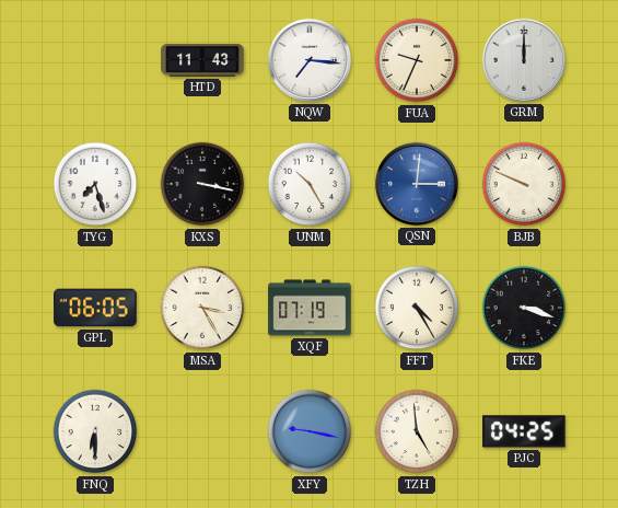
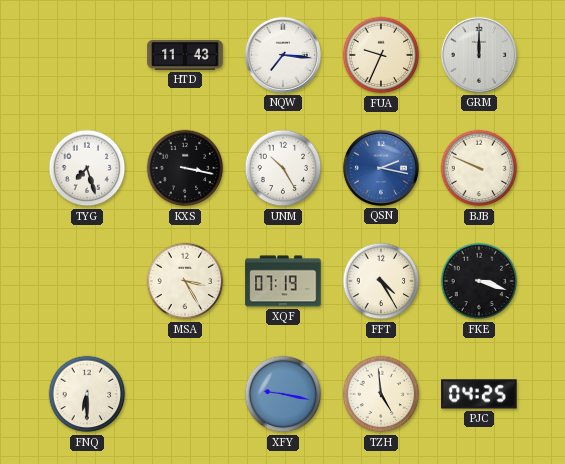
QSN: 3:01 -> 2:17 (381, 168)
GPL: 06:05 -> none (95, 308)
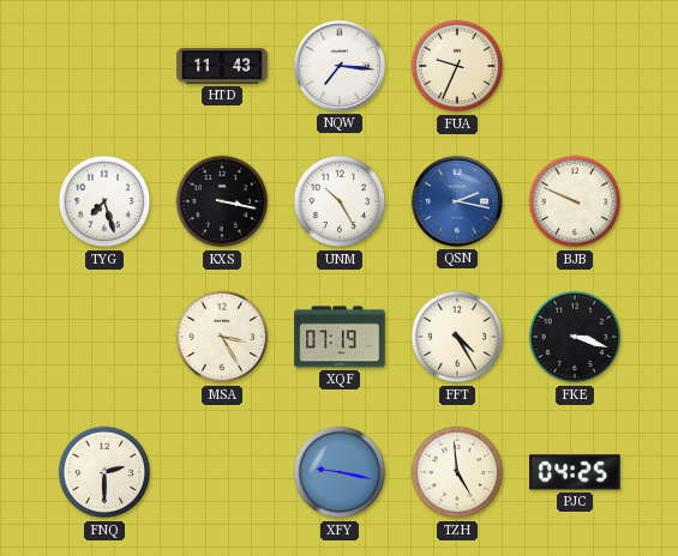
GRM: 12:00 -> none (479, 55)
FNQ: 6:30 -> 2:30 (104, 472)
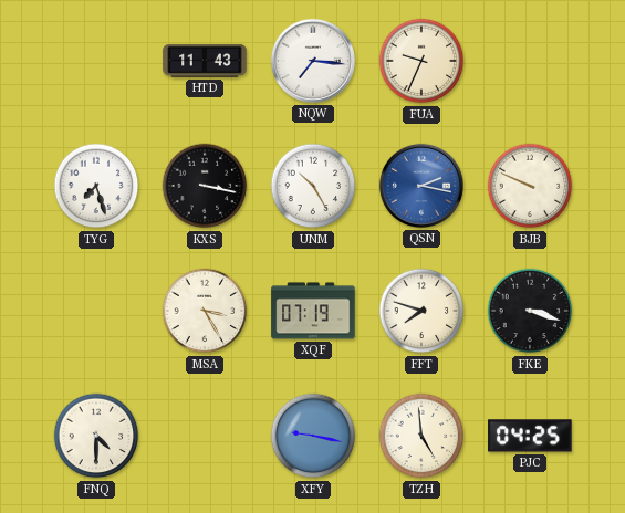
FFT: 4:25 -> 7:48 (421, 311)
FNQ: 2:30 -> 4:30 (96, 436)
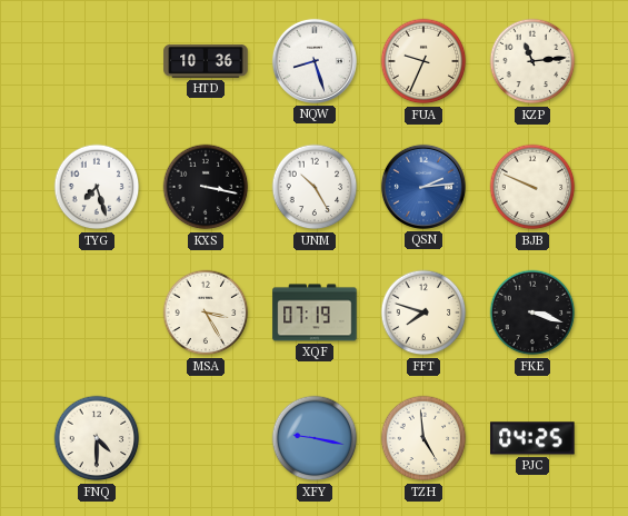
HTD: 11:43 -> 10:36 (206, 61)
NQW: 7:16 -> 8:27 (315, 61)
KZP: none -> 11:14 (532, 61)
QSN: 2:17 -> 2:14 (423, 187)
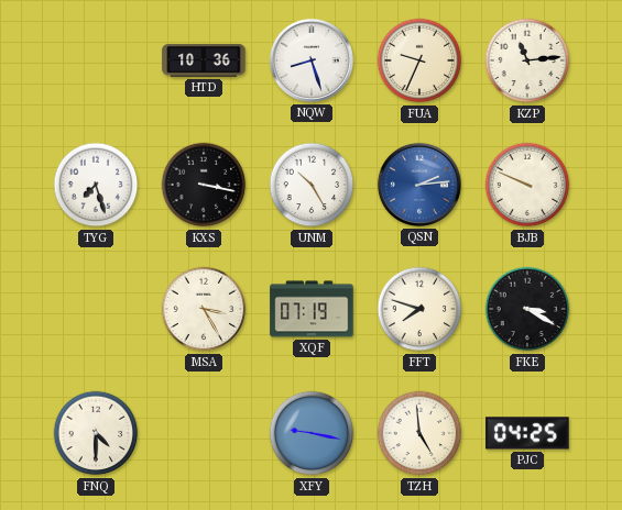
FKE: 3:18 -> 3:20 (527, 309)
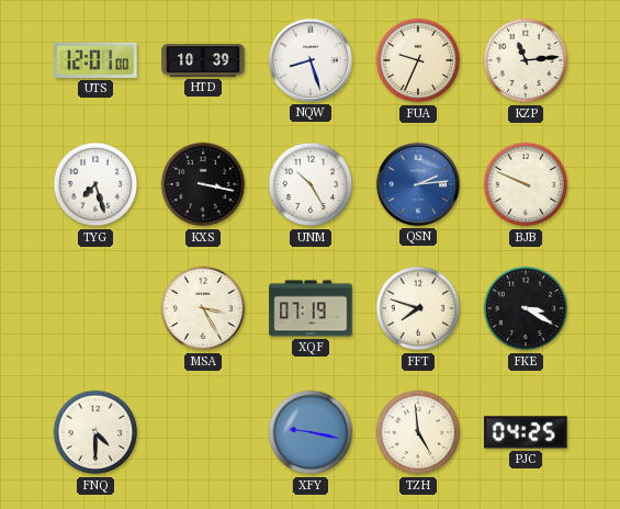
UTS: none -> 12:01 (95, 60)
HTD: 10:36 -> 10:39 (203, 60)
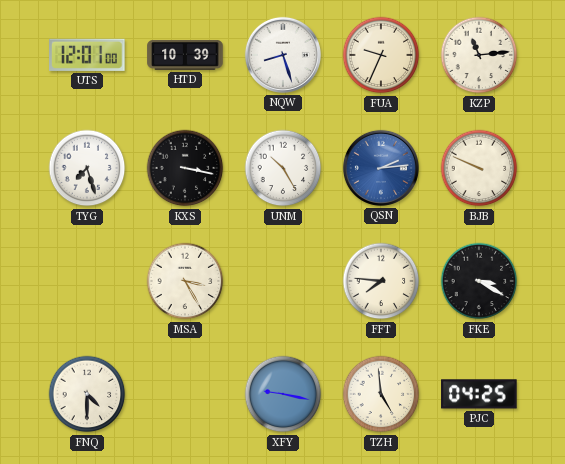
XQF: 07:19 -> none (311, 308)
FFT: 7:48 -> 7:46 (381, 281)
